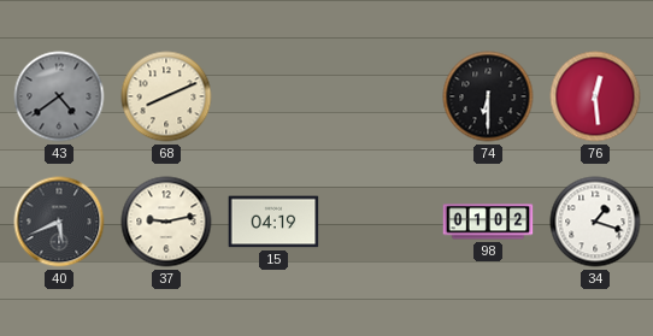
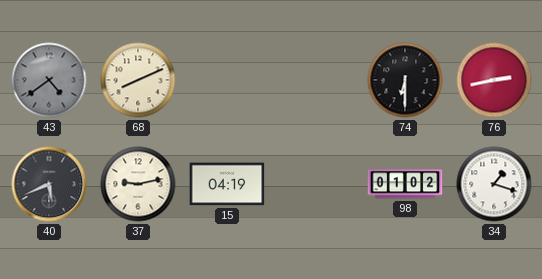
76: 12:29 -> 2:43 (494, 80)
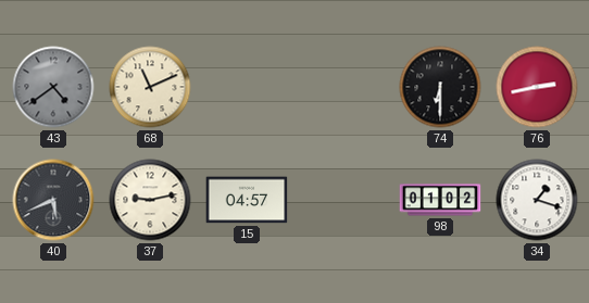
68: 8:11 -> 11:11 (150, 87)
15: 04:19 -> 04:57 (247, 200)
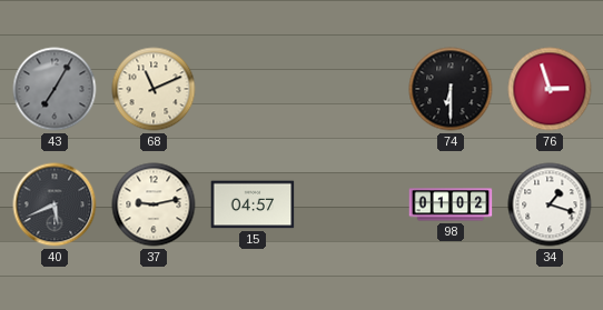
43: 4:39 -> 7:05 (55, 89)
76: 2:43 -> 2:57 (550, 89)
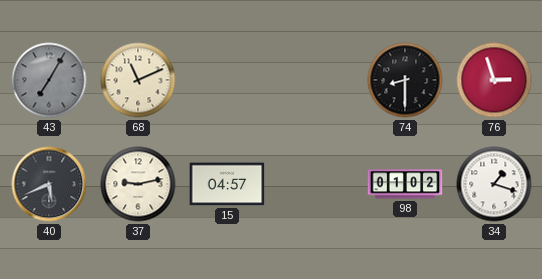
74: 6:30 -> 8:30 (405, 80)
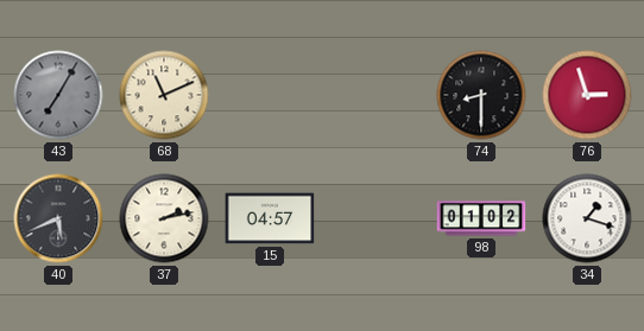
37: 9:13 -> 2:13 (164, 218)
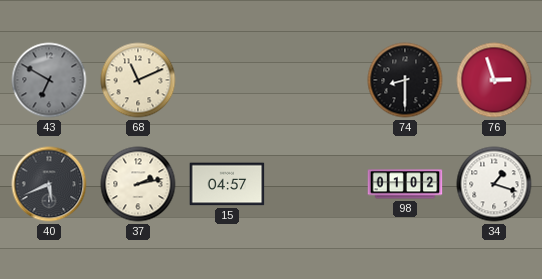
43: 7:05 -> 6:50 (49, 80)
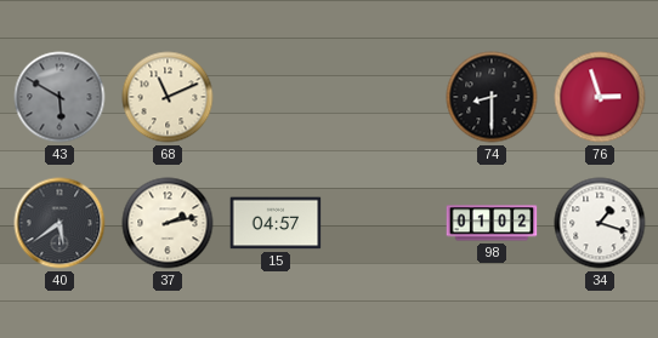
43: 6:50 -> 5:50 (59, 97)
40: 5:41 -> 5:39 (59, 223)
